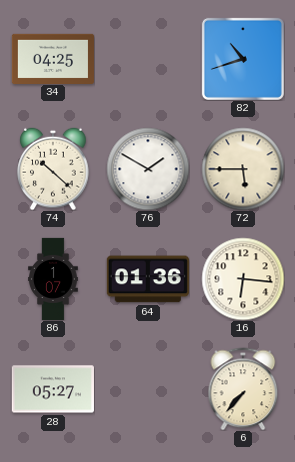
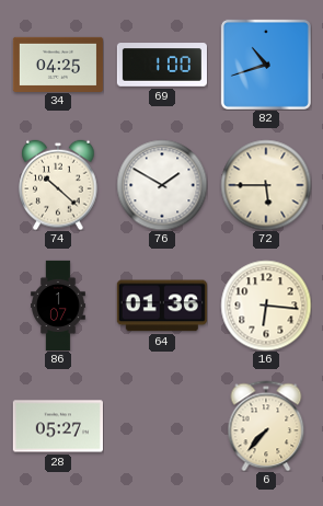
69: none -> 1:00 (162, 65)
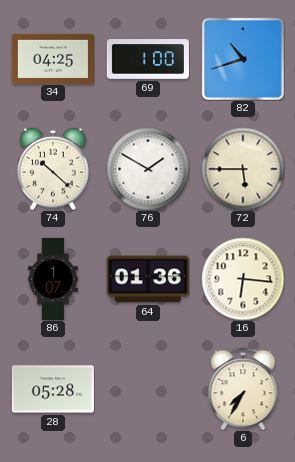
28: 05:27 -> 05:28 (53, 389)
6: 7:37 -> 7:35 (243, 389)
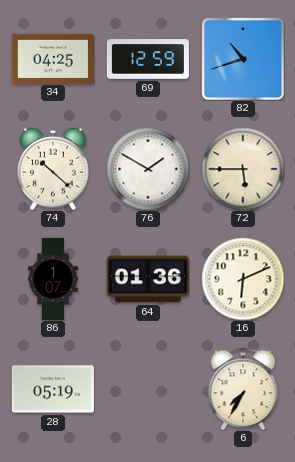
69: 1:00 -> 12:59 (148, 59)
16: 6:16 -> 6:11 (243, 279)
28: 05:28 -> 05:19 (53, 389)
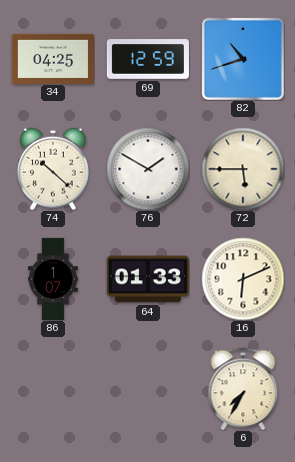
64: 01:36 -> 01:33 (148, 279)
28: 05:19 -> none (53, 389)
